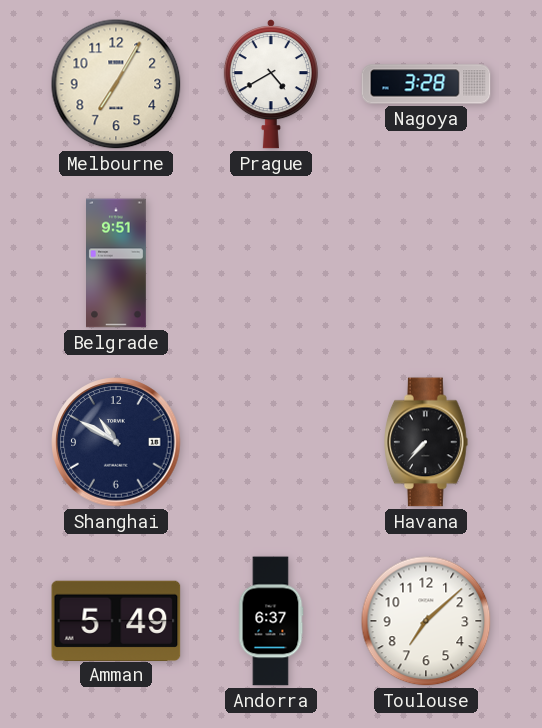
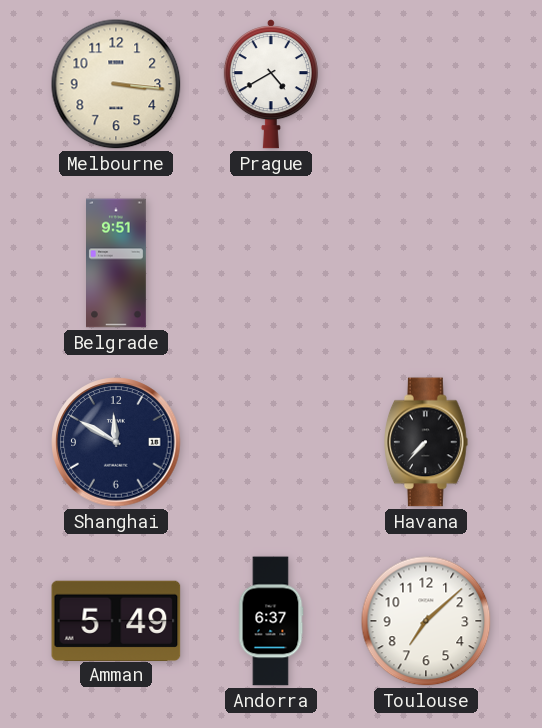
Melbourne: 7:05 -> 3:16 (116, 84)
Nagoya: 3:28 -> none (426, 84)
Shanghai: 10:50 -> 11:50 (116, 442)
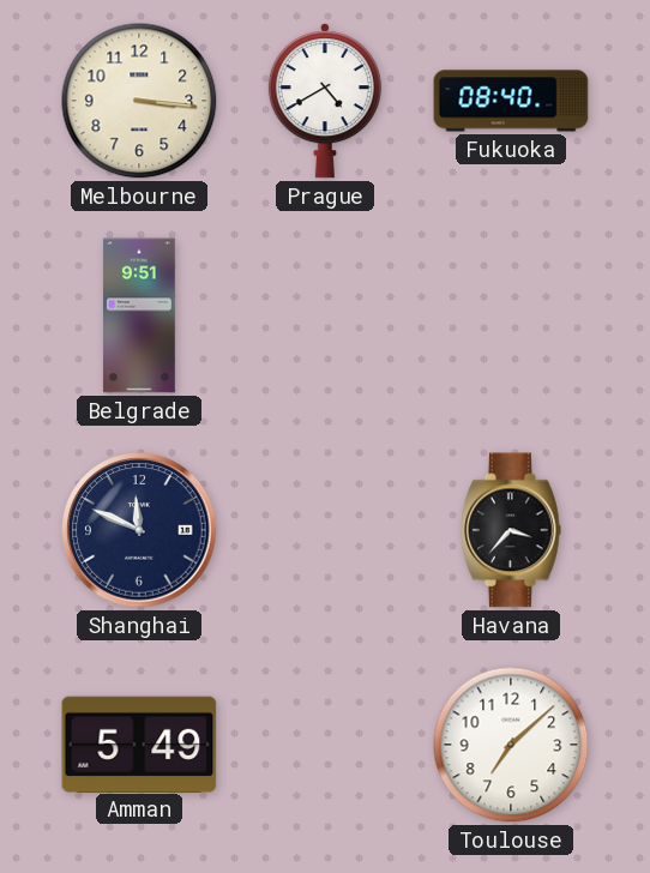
Fukuoka: none -> 08:40 (511, 101)
Shanghai: 11:50 -> 11:49 (139, 530)
Havana: 7:37 -> 3:37 (512, 530)
Andorra: 6:37 -> none (271, 621)
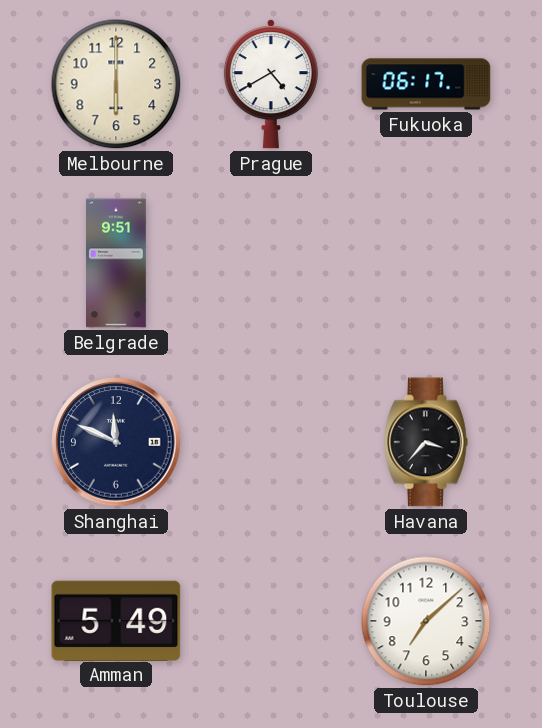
Melbourne: 3:16 -> 6:00 (116, 84)
Fukuoka: 08:40 -> 06:17 (426, 84)
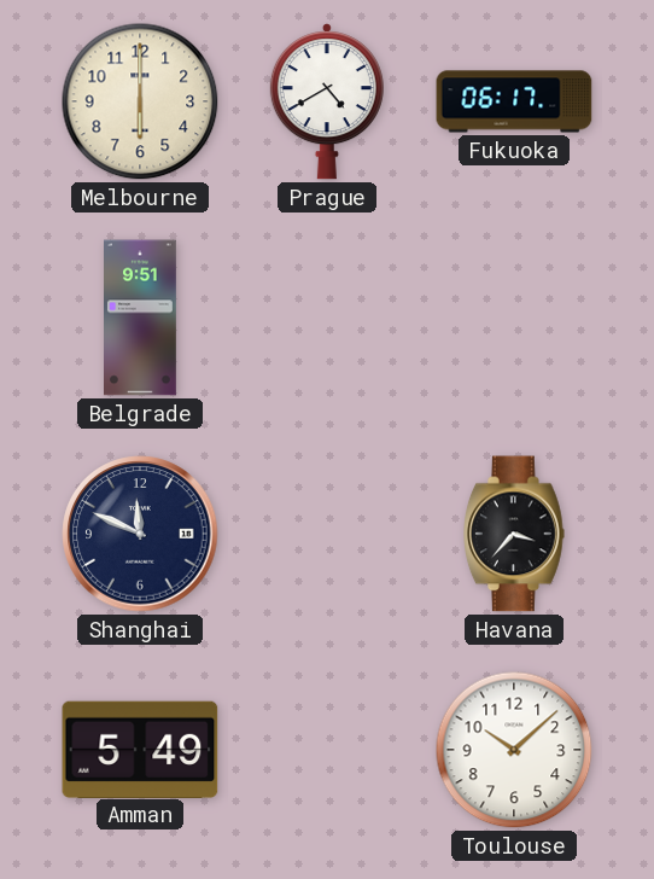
Toulouse: 7:08 -> 10:08 (514, 750)
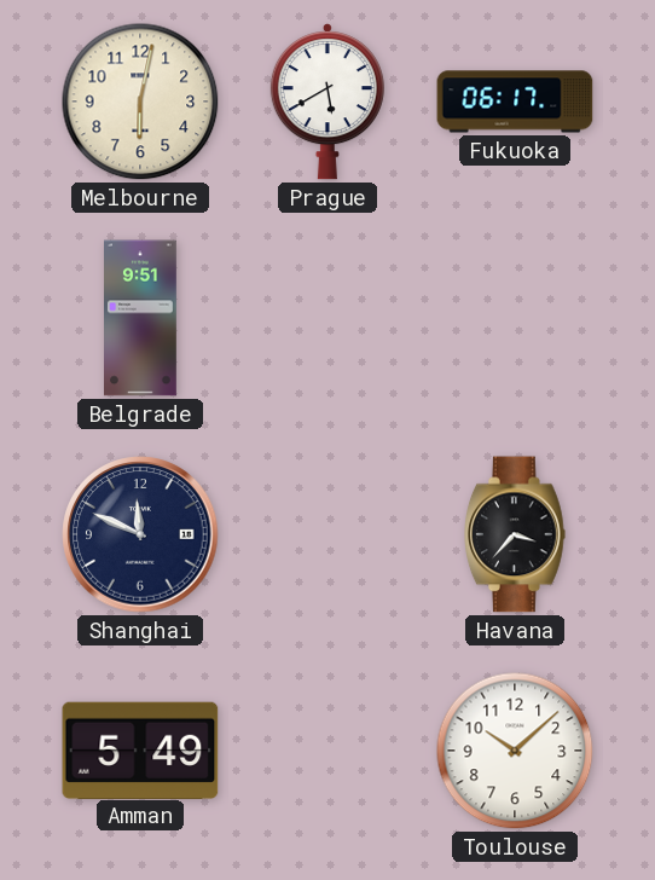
Melbourne: 6:00 -> 6:02 (140, 102)
Prague: 4:40 -> 5:40 (327, 102)
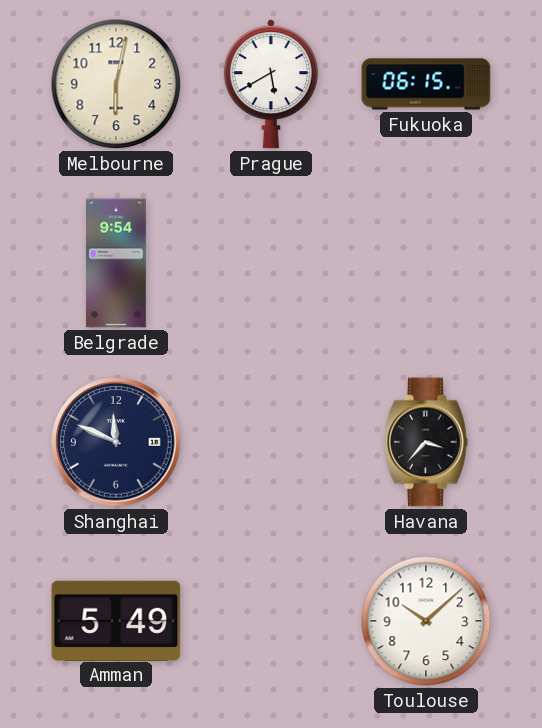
Fukuoka: 06:17 -> 06:15 (426, 84)
Belgrade: 9:51 -> 9:54 (117, 263)
